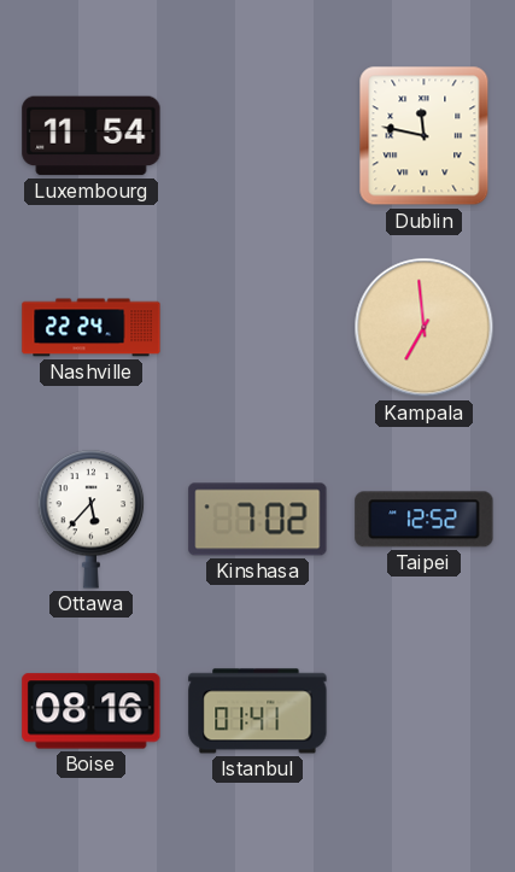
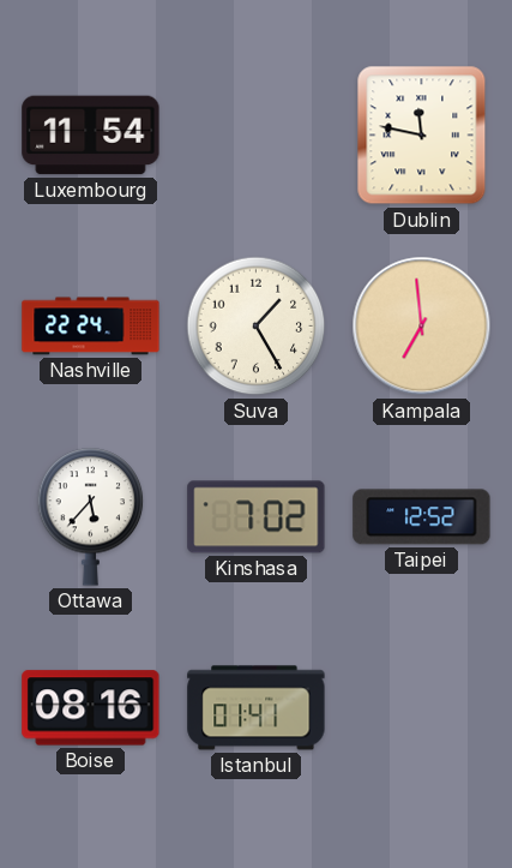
Suva: none -> 1:25 (257, 327)
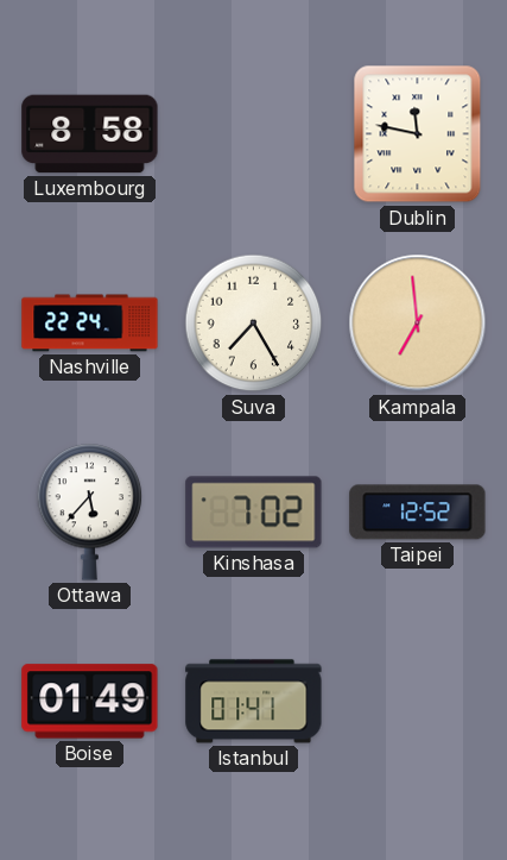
Luxembourg: 11:54 -> 8:58 (90, 134)
Suva: 1:25 -> 7:25 (254, 324)
Boise: 08:16 -> 01:49 (90, 702)
